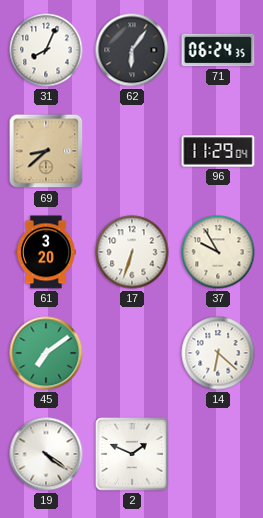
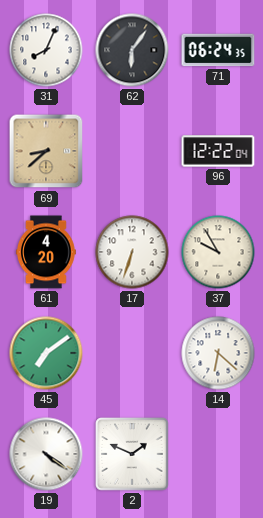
96: 11:29 -> 12:22 (218, 151)
61: 3:20 -> 4:20 (46, 252)
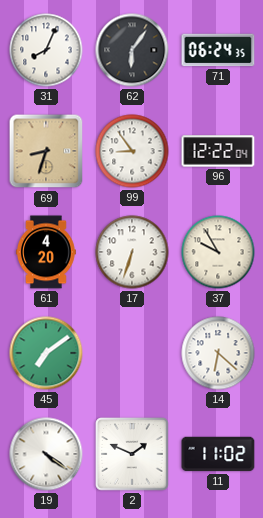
69: 8:38 -> 8:33 (46, 151)
99: none -> 8:54 (132, 151)
11: none -> 11:02 (218, 454)
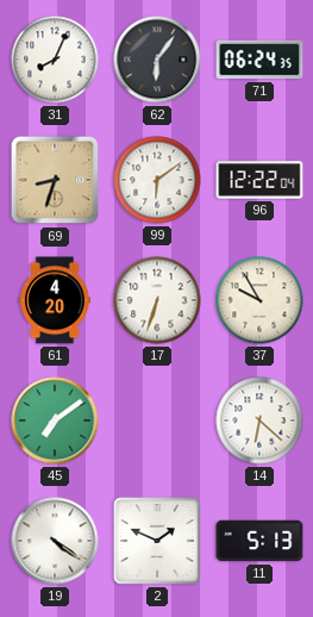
99: 8:54 -> 6:09 (157, 180)
11: 11:02 -> 5:13 (259, 541)
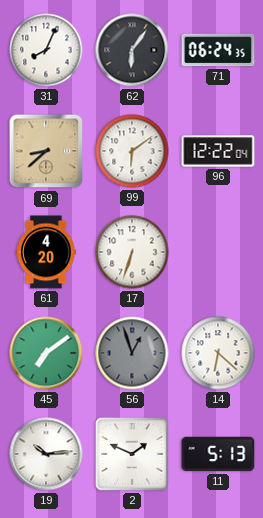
69: 8:33 -> 8:38 (46, 151)
37: 9:55 -> none (259, 300)
56: none -> 12:57 (132, 353)
19: 4:21 -> 10:14 (46, 454)
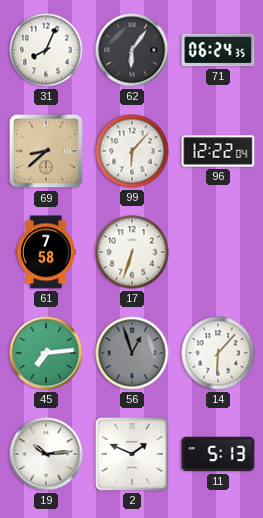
99: 6:09 -> 6:07 (132, 151)
61: 4:20 -> 7:58 (46, 252)
45: 7:09 -> 7:14 (46, 353)
14: 6:22 -> 6:07 (218, 353)
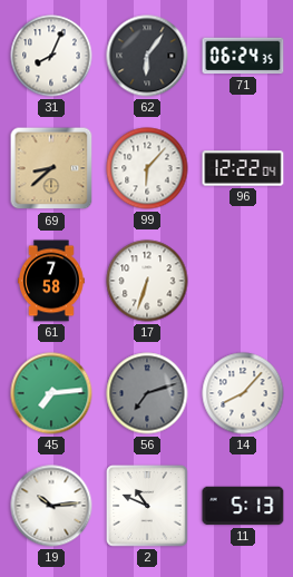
56: 12:57 -> 7:12 (147, 393)
14: 6:07 -> 8:07 (243, 393)
2: 1:49 -> 10:49 (147, 506)
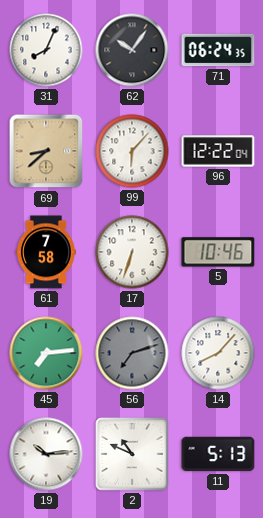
62: 6:06 -> 10:06 (132, 50)
5: none -> 10:46 (218, 252)
